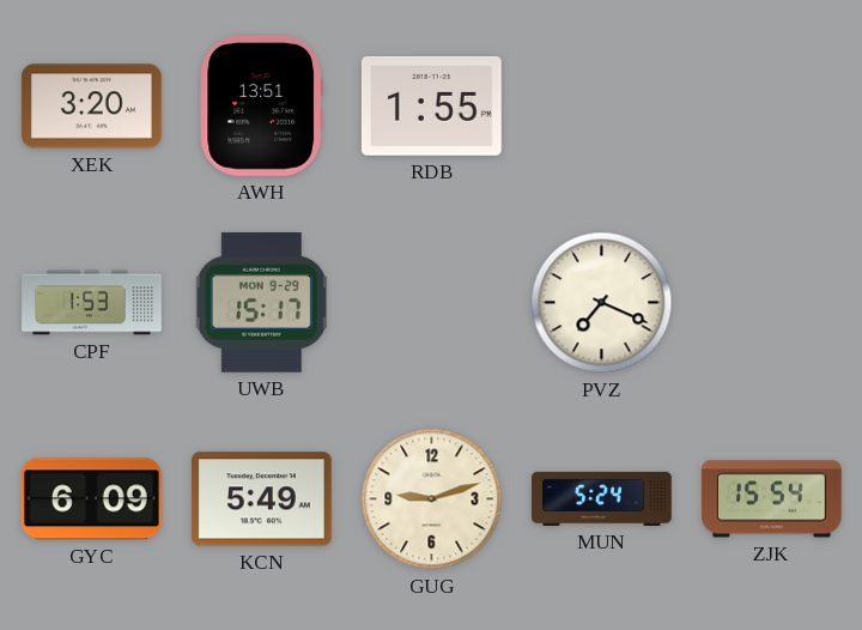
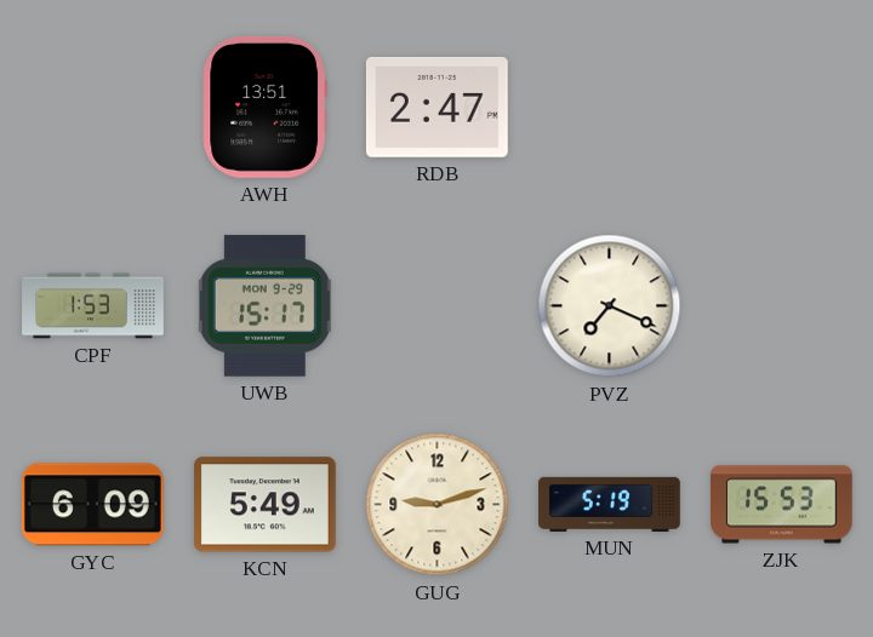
XEK: 3:20 -> none (91, 107)
RDB: 1:55 -> 2:47 (436, 108)
MUN: 5:24 -> 5:19 (610, 504)
ZJK: 15:54 -> 15:53 (782, 505)
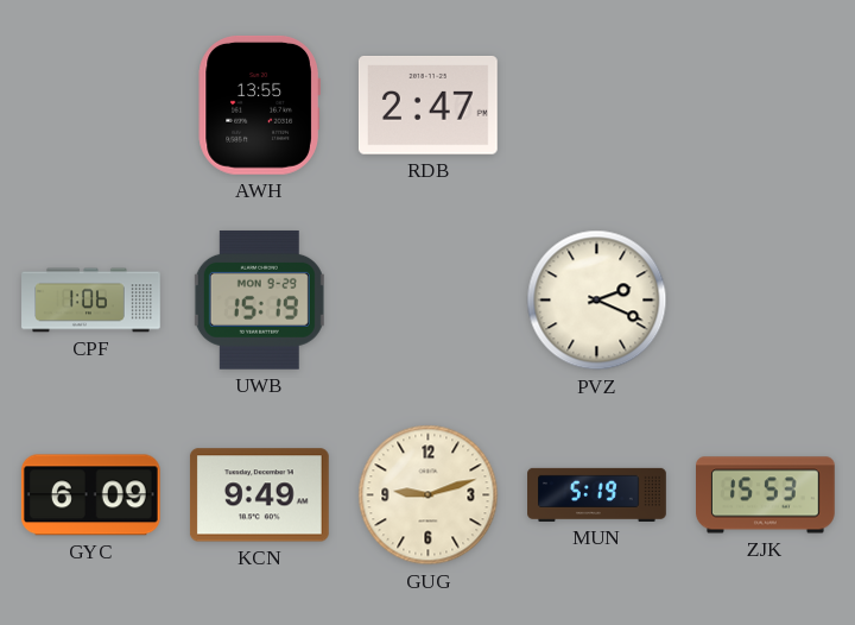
AWH: 13:51 -> 13:55 (259, 105)
CPF: 1:53 -> 1:06 (91, 301)
UWB: 15:17 -> 15:19 (259, 299)
PVZ: 7:19 -> 2:19 (597, 301)
KCN: 5:49 -> 9:49 (259, 495)
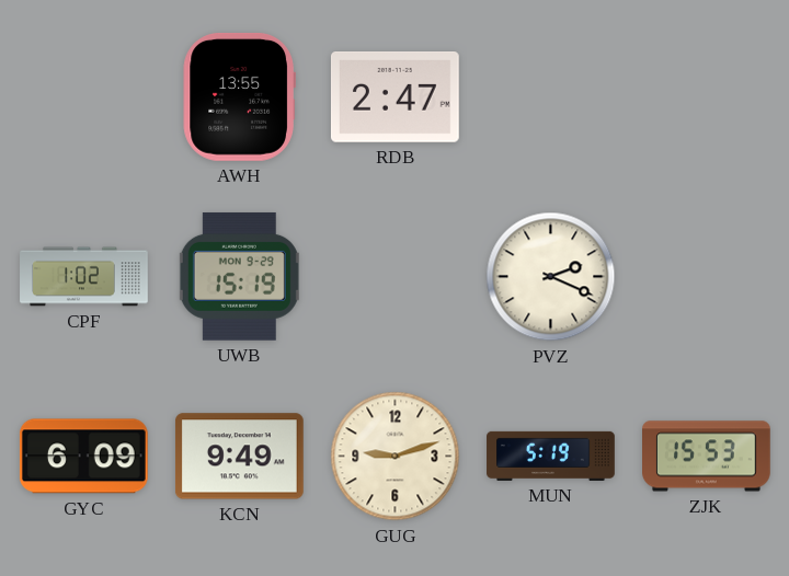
CPF: 1:06 -> 1:02 (84, 277)
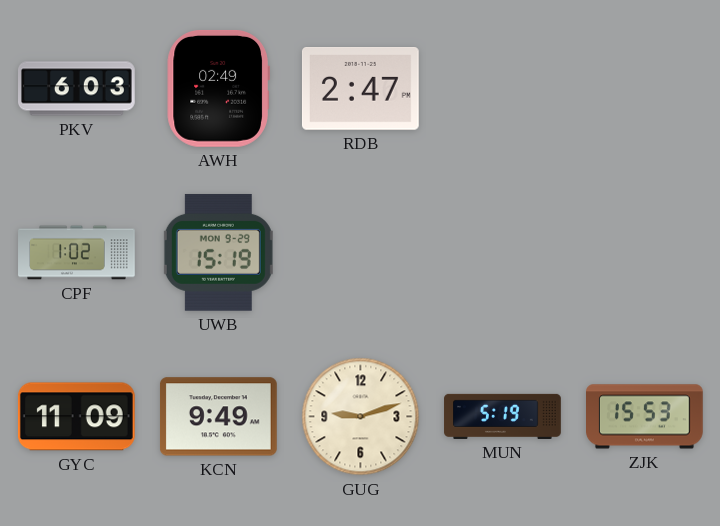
PKV: none -> 6:03 (77, 89)
AWH: 13:55 -> 02:49 (218, 88)
PVZ: 2:19 -> none (551, 277)
GYC: 6:09 -> 11:09 (76, 417)
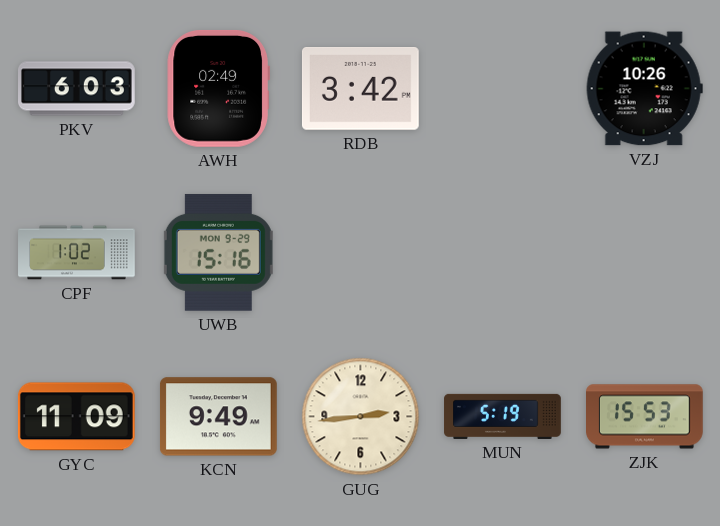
RDB: 2:47 -> 3:42 (360, 89)
VZJ: none -> 10:26 (644, 89)
UWB: 15:19 -> 15:16 (218, 252)
GUG: 9:12 -> 2:44 (361, 417)
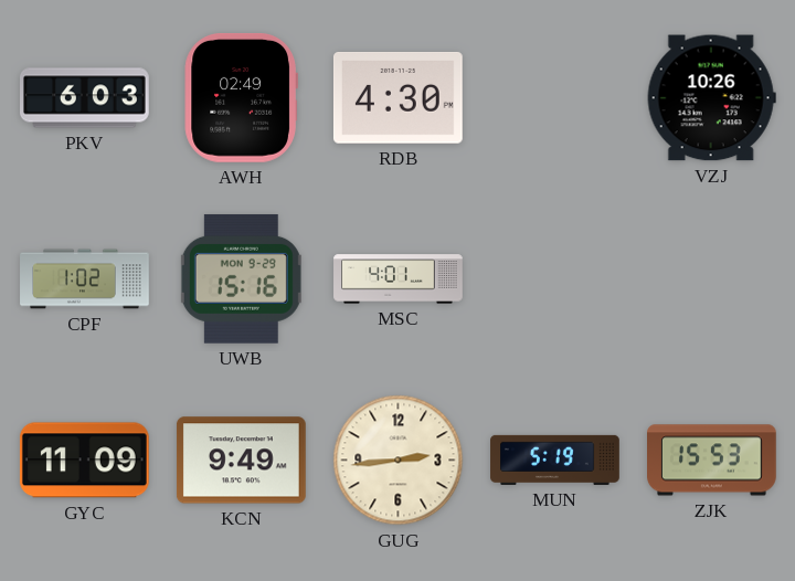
RDB: 3:42 -> 4:30 (397, 98)
MSC: none -> 4:01 (399, 279)
